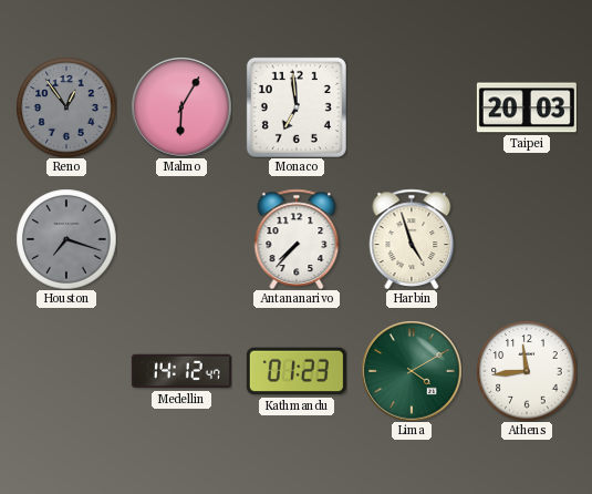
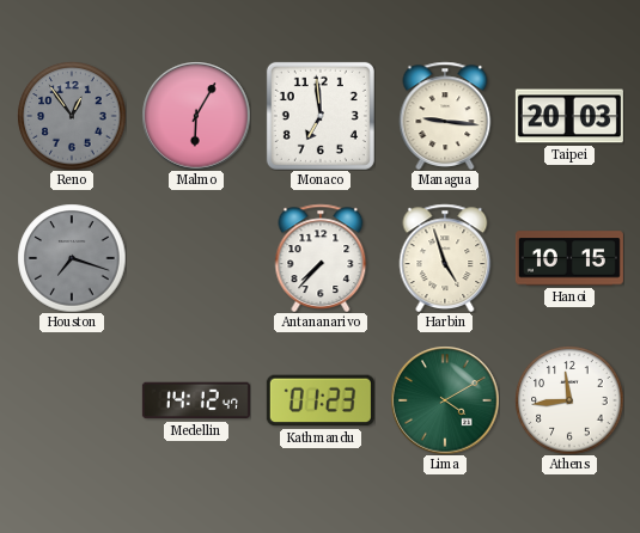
Managua: none -> 9:16 (445, 115)
Hanoi: none -> 10:15 (569, 258)
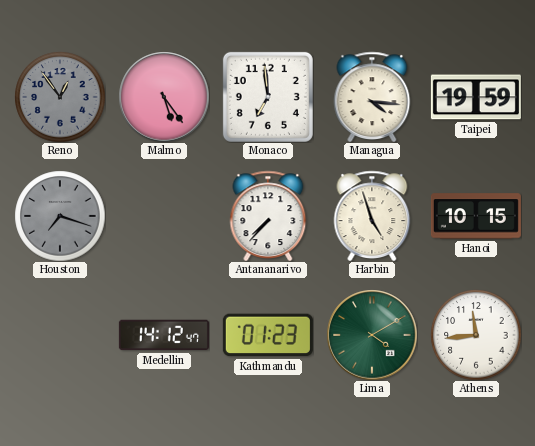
Malmo: 6:05 -> 5:24 (164, 97)
Managua: 9:16 -> 4:16 (372, 96)
Taipei: 20:03 -> 19:59 (476, 97)
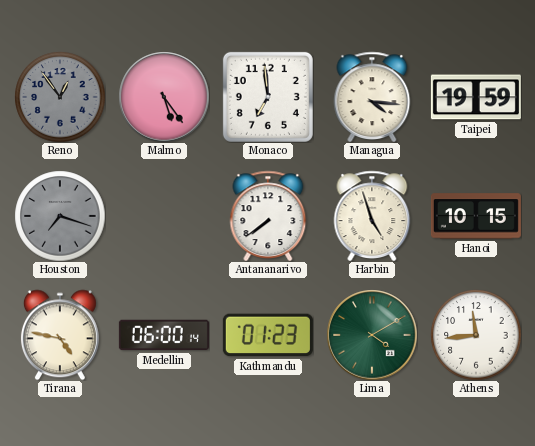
Antananarivo: 7:37 -> 7:39 (268, 215)
Tirana: none -> 4:47 (60, 335)
Medellin: 14:12 -> 06:00 (164, 335)
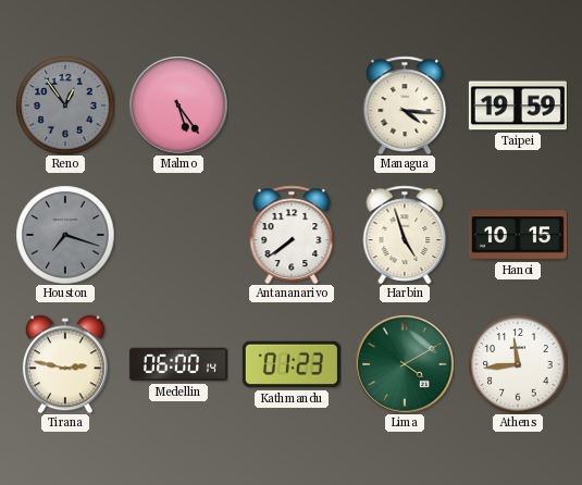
Monaco: 6:59 -> none (268, 97)
Tirana: 4:47 -> 2:47 (65, 364)
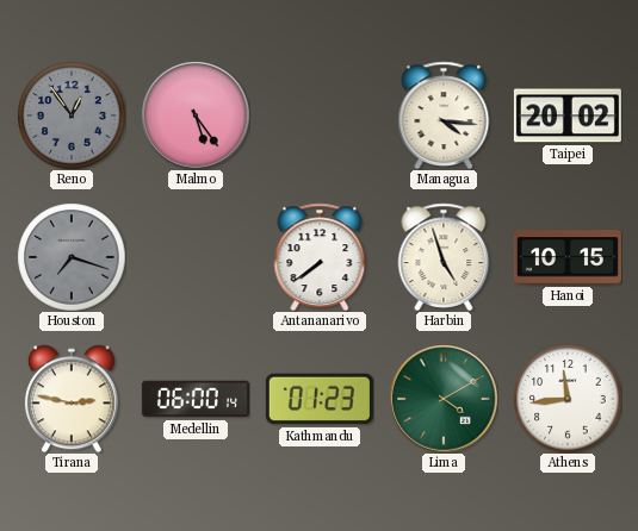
Taipei: 19:59 -> 20:02 (568, 115)
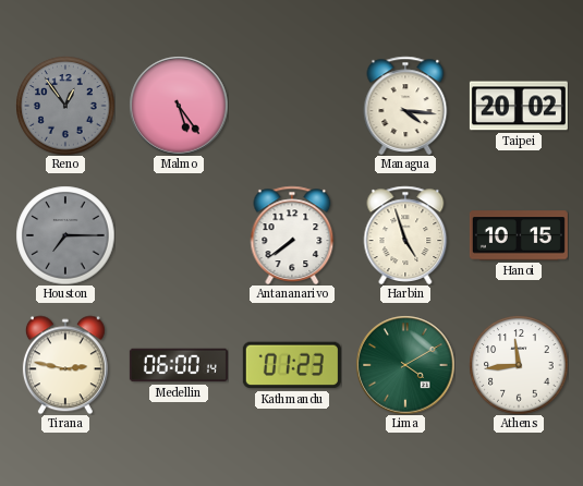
Houston: 7:18 -> 7:15 (65, 235)
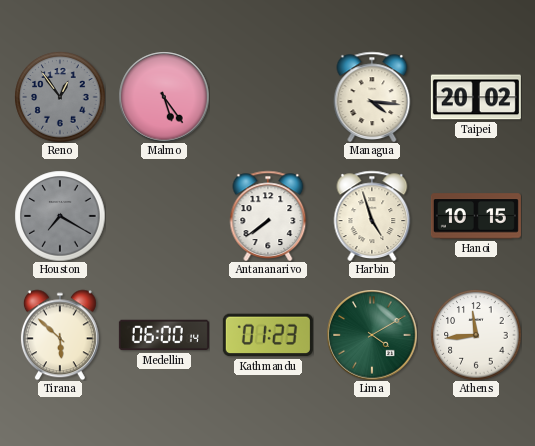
Houston: 7:15 -> 7:20 (60, 216)
Tirana: 2:47 -> 5:52 (60, 335)
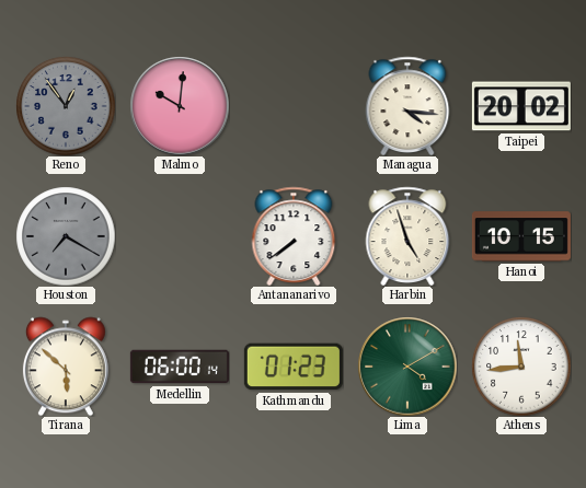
Malmo: 5:24 -> 10:01 (180, 106)
